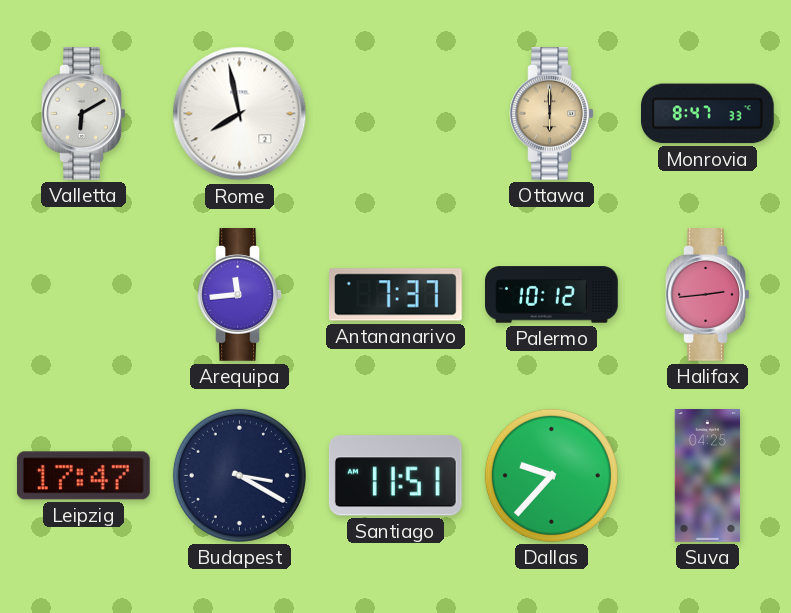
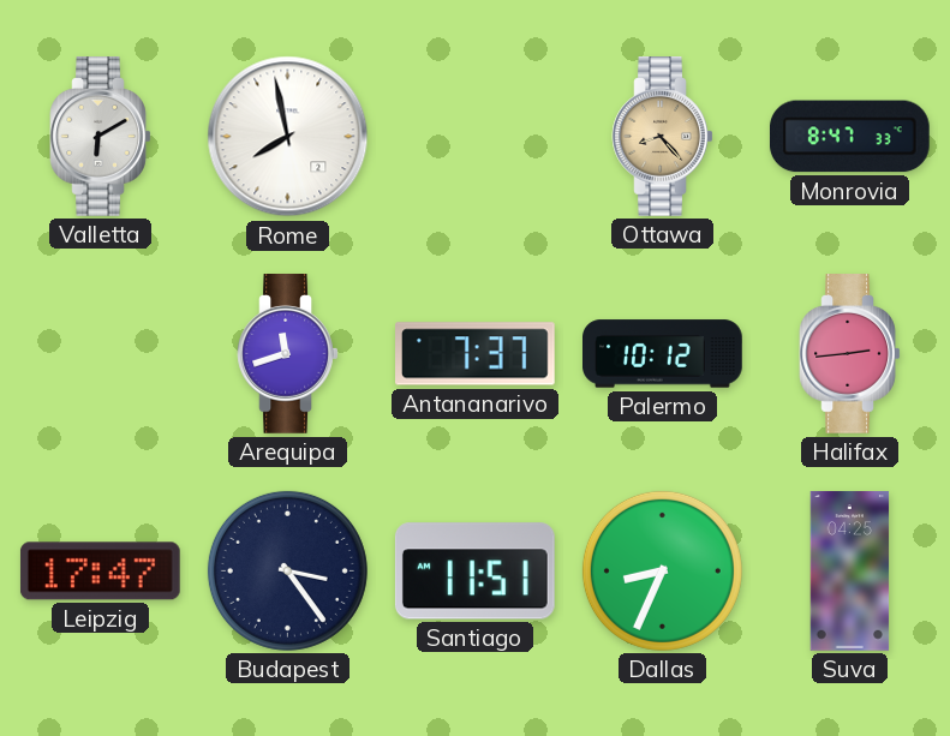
Ottawa: 6:00 -> 8:23 (663, 137)
Arequipa: 11:44 -> 11:42 (288, 354)
Budapest: 3:20 -> 3:24 (287, 570)
Dallas: 9:37 -> 8:34 (662, 570)
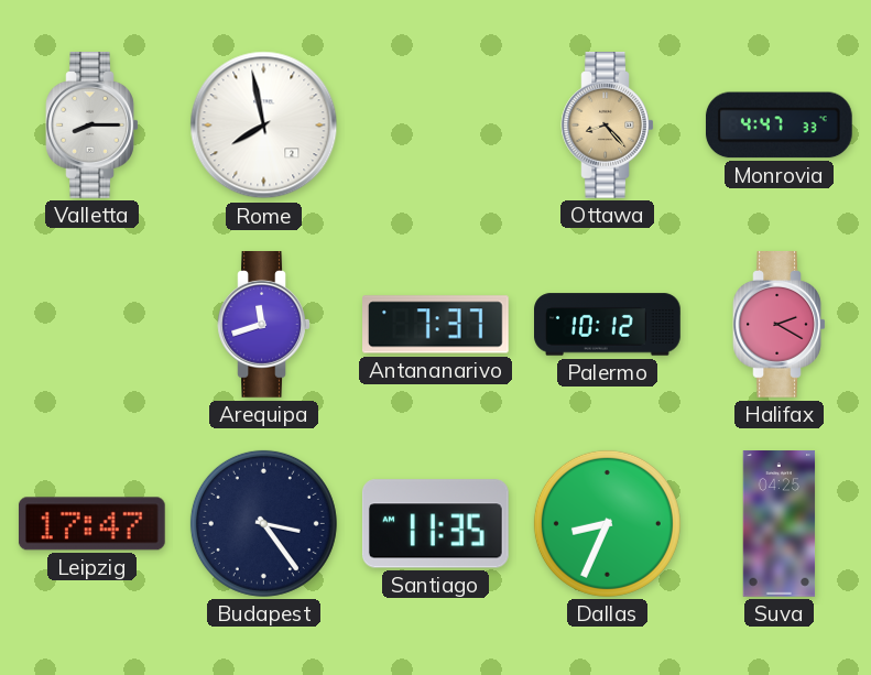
Valletta: 6:10 -> 8:15 (92, 126)
Monrovia: 8:47 -> 4:47 (779, 126)
Halifax: 2:44 -> 2:20 (780, 325)
Santiago: 11:51 -> 11:35 (435, 524)
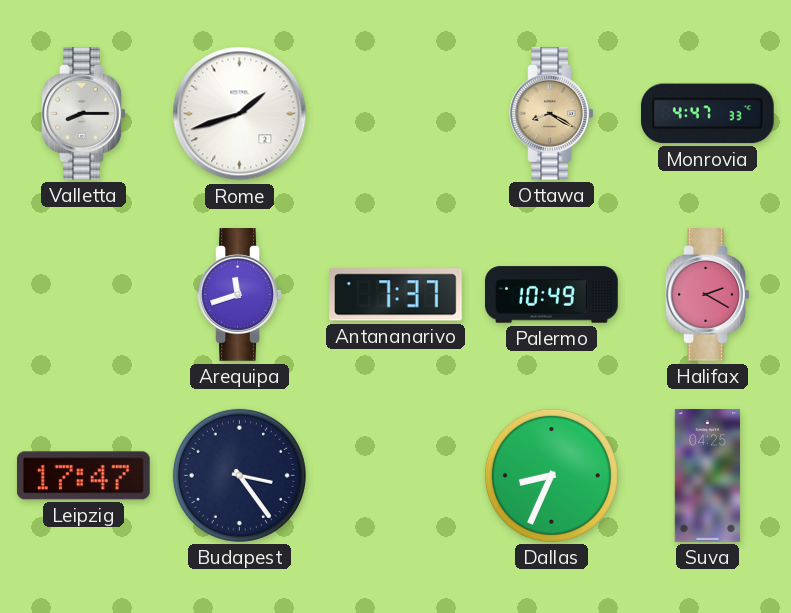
Rome: 7:58 -> 1:42 (240, 114)
Ottawa: 8:23 -> 8:20 (552, 114)
Palermo: 10:12 -> 10:49 (552, 295)
Santiago: 11:35 -> none (435, 524)
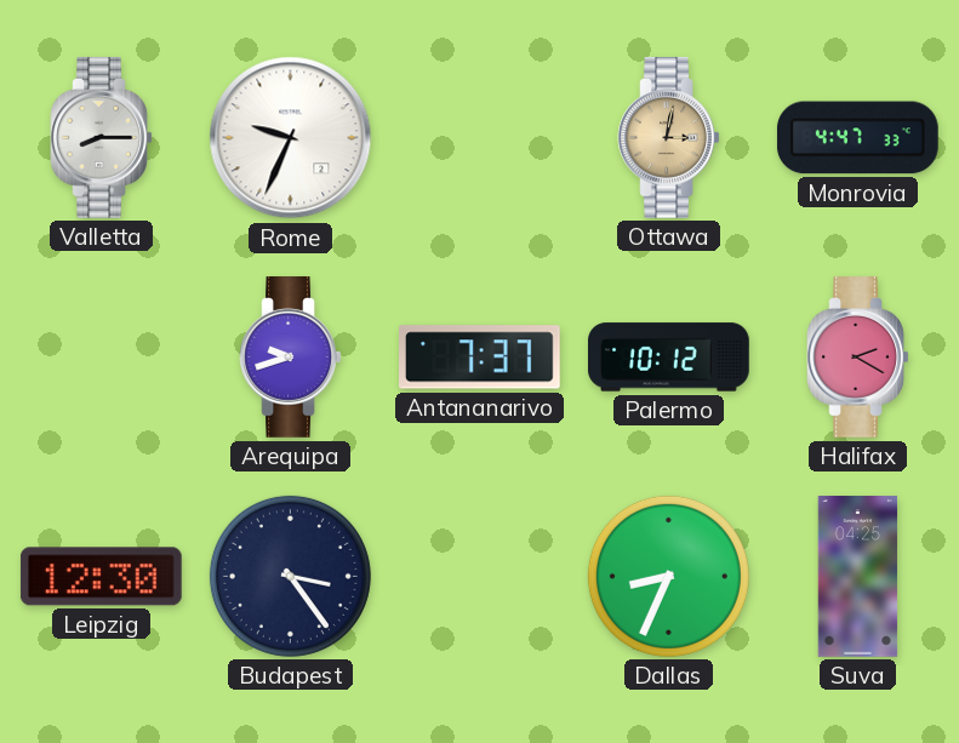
Rome: 1:42 -> 9:34 (291, 138)
Ottawa: 8:20 -> 3:02 (669, 138)
Arequipa: 11:42 -> 9:42 (291, 358)
Palermo: 10:49 -> 10:12 (669, 358)
Leipzig: 17:47 -> 12:30 (101, 577)
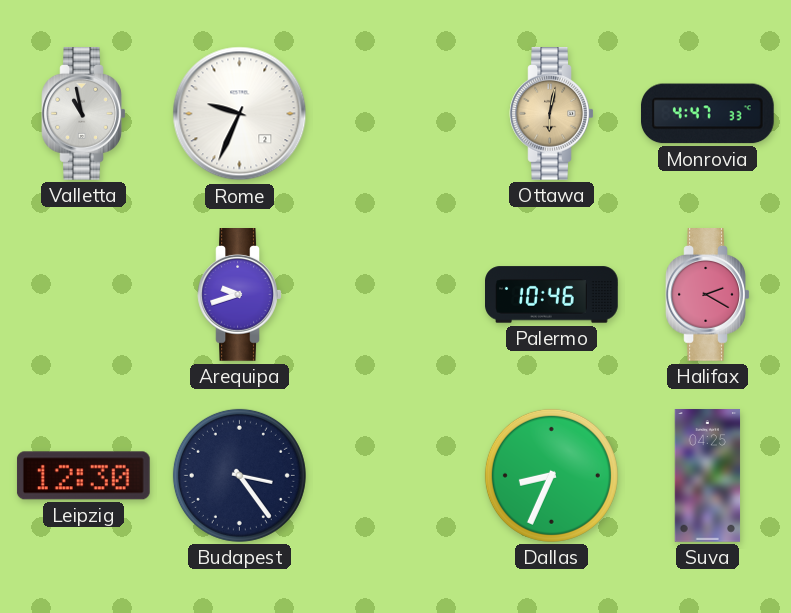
Valletta: 8:15 -> 10:58 (84, 114)
Ottawa: 3:02 -> 6:02 (552, 114)
Antananarivo: 7:37 -> none (480, 358)
Palermo: 10:12 -> 10:46 (552, 295)
